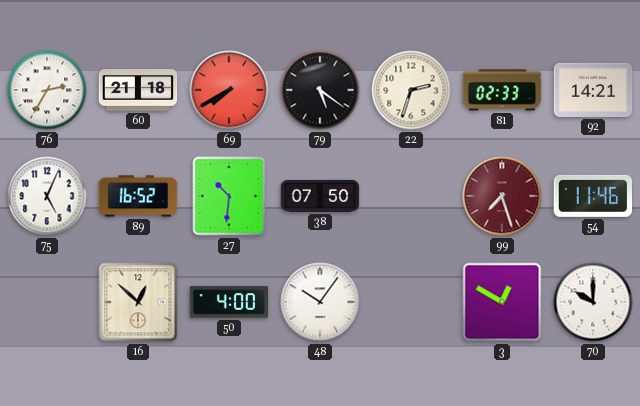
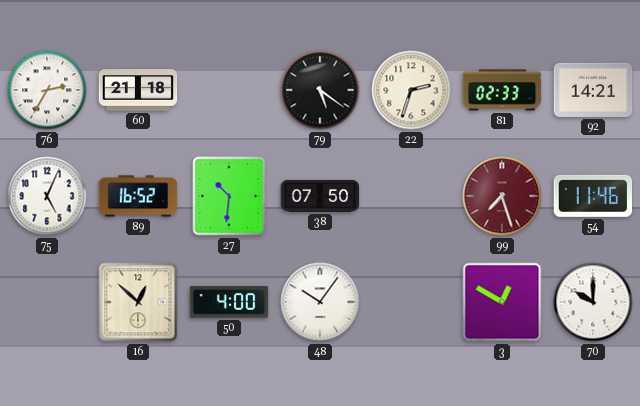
69: 7:40 -> none (229, 90)
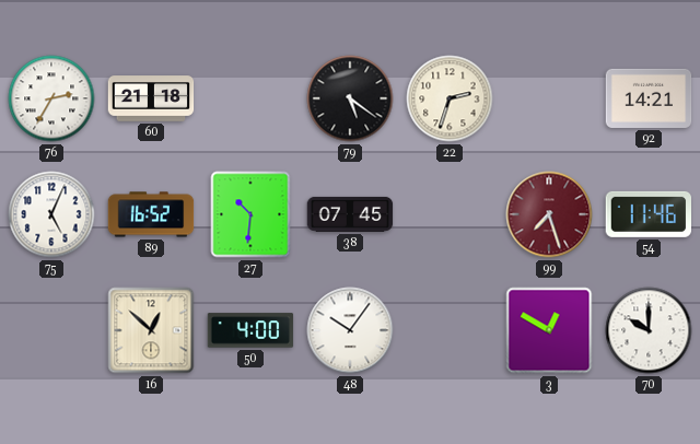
81: 02:33 -> none (502, 90)
38: 07:50 -> 07:45 (350, 214)
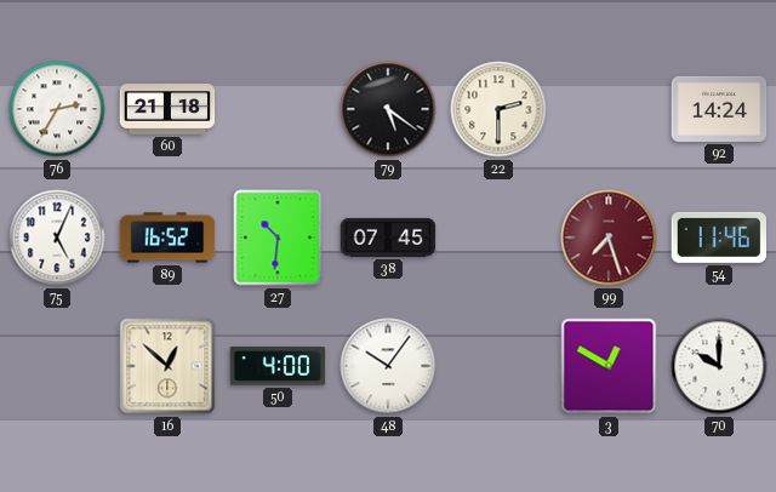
22: 2:33 -> 2:30 (498, 109)
92: 14:21 -> 14:24 (719, 109)
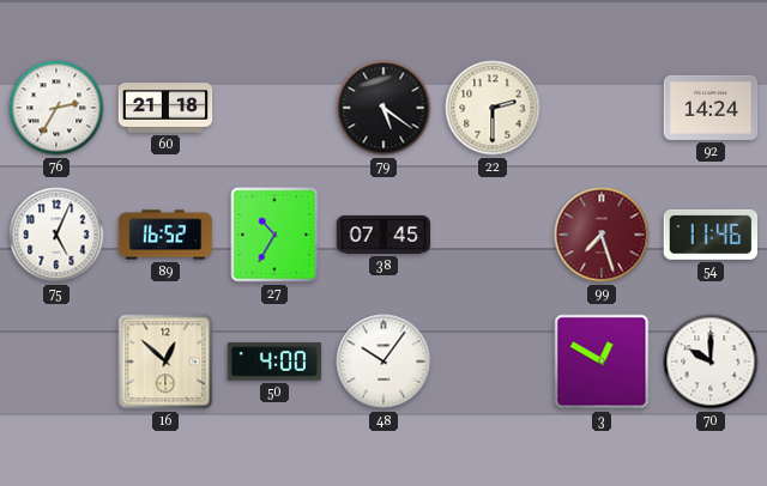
27: 10:31 -> 10:35 (274, 235)
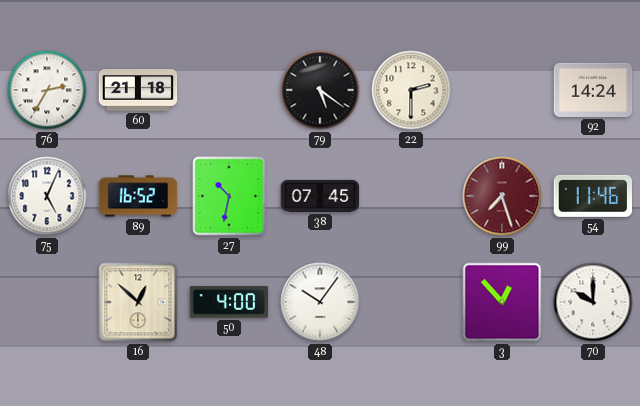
27: 10:35 -> 10:32 (229, 196)
3: 12:50 -> 12:53 (502, 302)
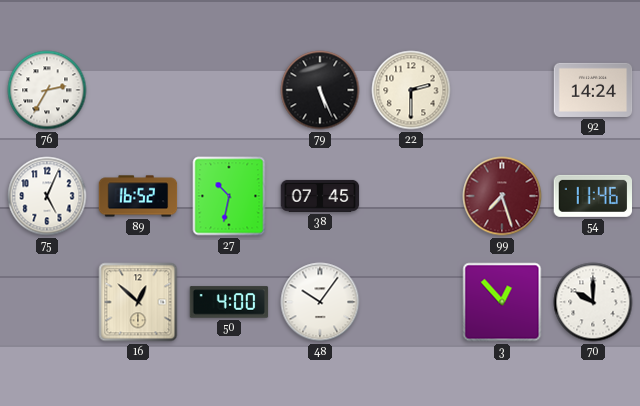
60: 21:18 -> none (138, 90)
79: 5:21 -> 5:26 (320, 90)
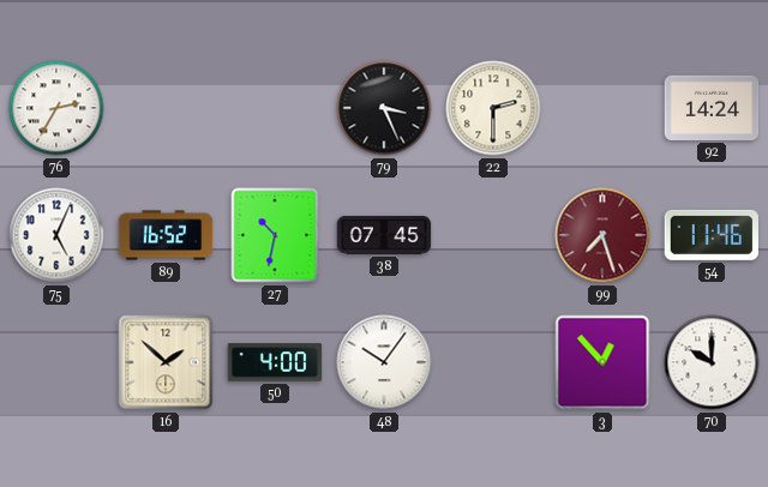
79: 5:26 -> 3:26 (384, 108)
16: 12:52 -> 1:52 (166, 362)
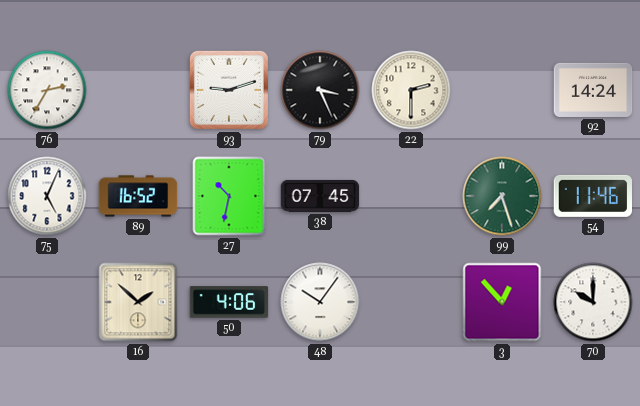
93: none -> 9:12 (229, 90)
99 dial: burgundy -> green (502, 196)
50: 4:00 -> 4:06 (229, 302)
